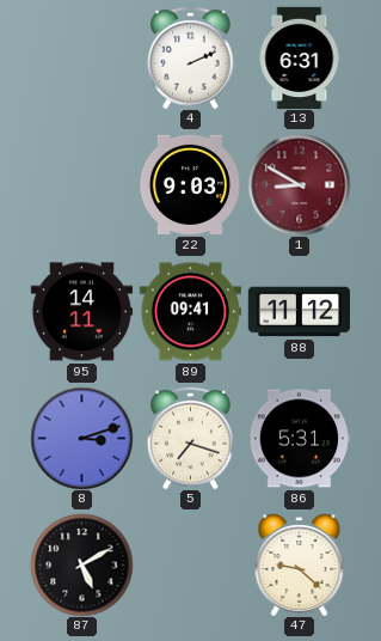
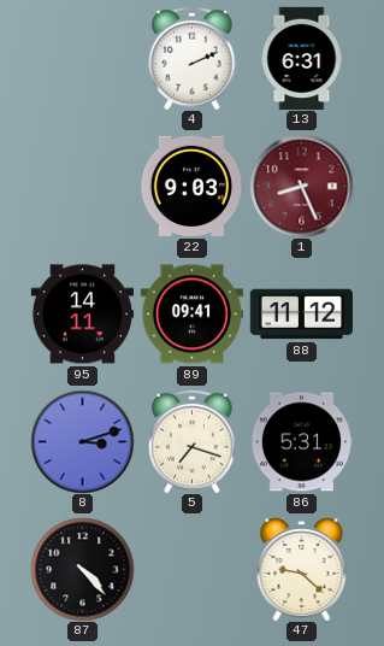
1: 8:50 -> 8:26 (301, 186)
87: 5:10 -> 4:23 (82, 569)
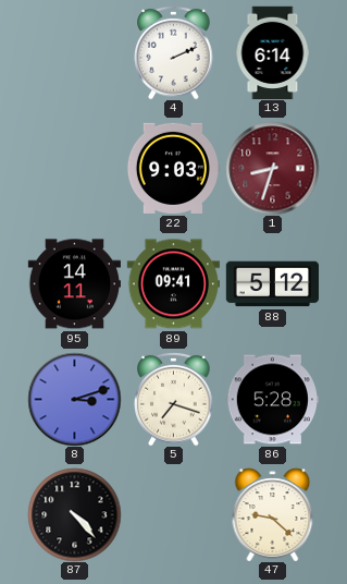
13: 6:31 -> 6:14 (273, 52)
1: 8:26 -> 8:33 (272, 168)
88: 11:12 -> 5:12 (272, 284)
86: 5:31 -> 5:28 (272, 400)
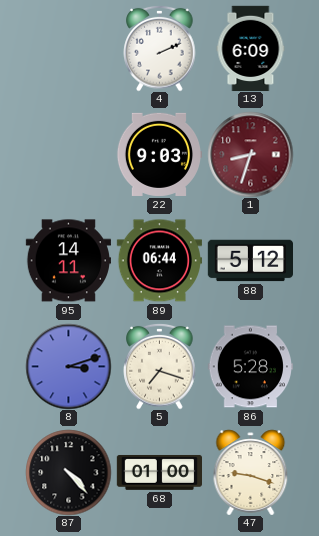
13: 6:14 -> 6:09 (251, 48)
89: 09:41 -> 06:44 (159, 261)
68: none -> 01:00 (159, 473)
47: 9:22 -> 9:18 (251, 472)
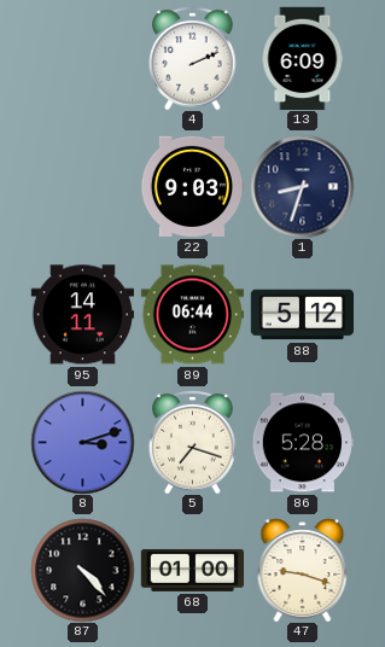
1 dial: burgundy -> navy (302, 186)
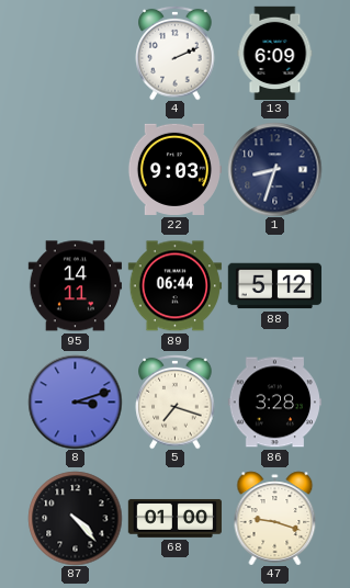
86: 5:28 -> 3:28 (274, 403)
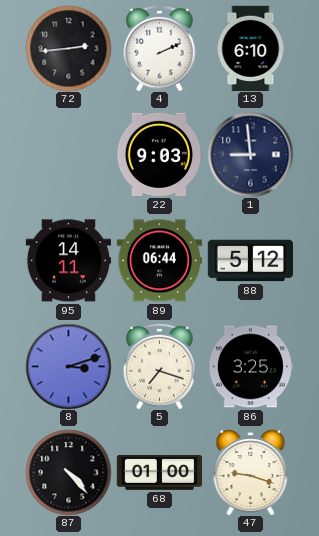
72: none -> 2:44 (68, 48)
13: 6:09 -> 6:10 (251, 48)
1: 8:33 -> 8:59 (250, 154)
86: 3:28 -> 3:25 (250, 367)
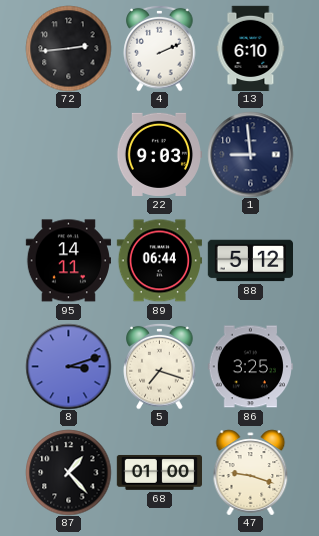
87: 4:23 -> 1:23 (68, 472)
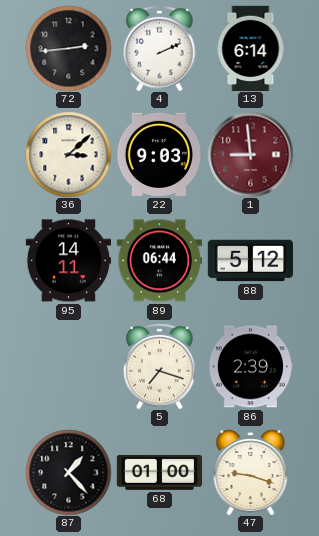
13: 6:10 -> 6:14 (251, 48)
36: none -> 3:08 (68, 154)
1 dial: navy -> burgundy (250, 154)
8: 3:12 -> none (68, 366)
86: 3:25 -> 2:39 (250, 367)
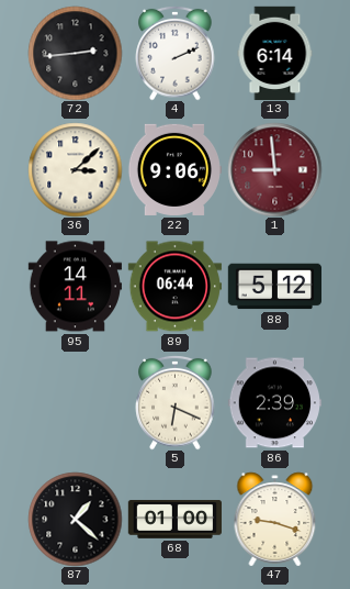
22: 9:03 -> 9:06 (174, 169)
5: 7:18 -> 6:19 (176, 402)
87: 1:23 -> 1:22 (75, 519)
